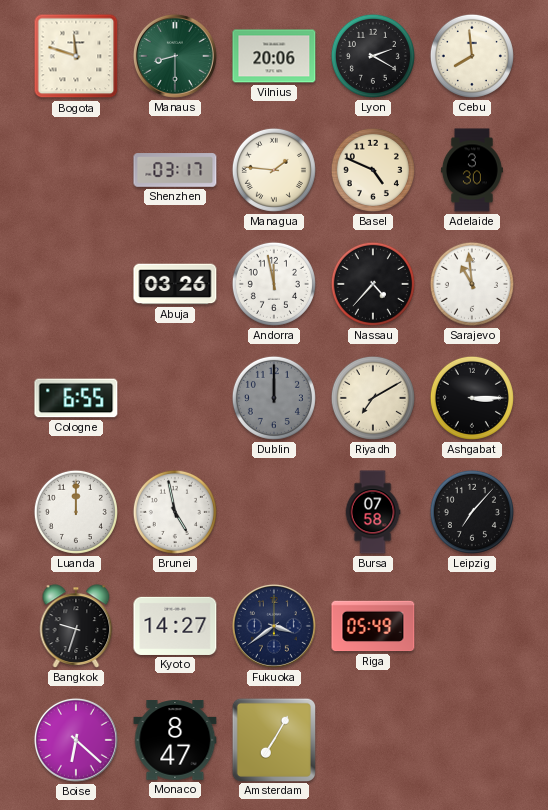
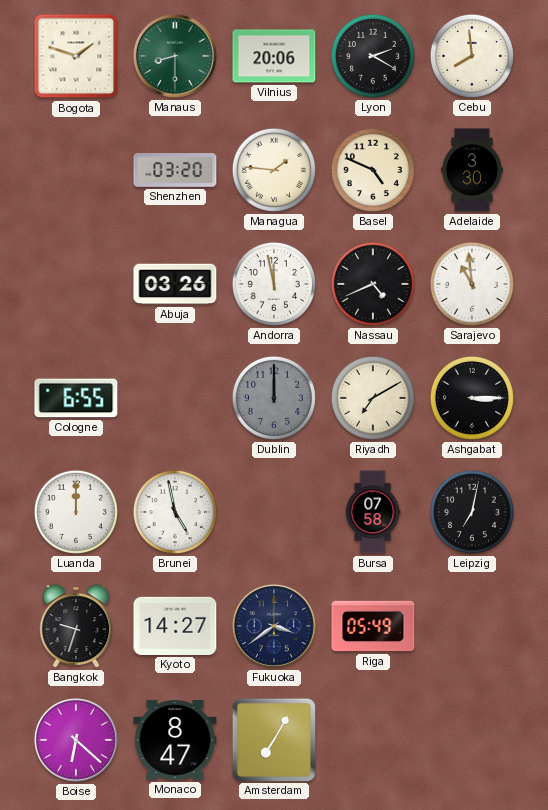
Bogota: 11:48 -> 1:48 (76, 56)
Shenzhen: 03:17 -> 03:20 (175, 170)
Nassau: 4:37 -> 4:41 (373, 284)
Leipzig: 7:07 -> 7:02 (472, 512)
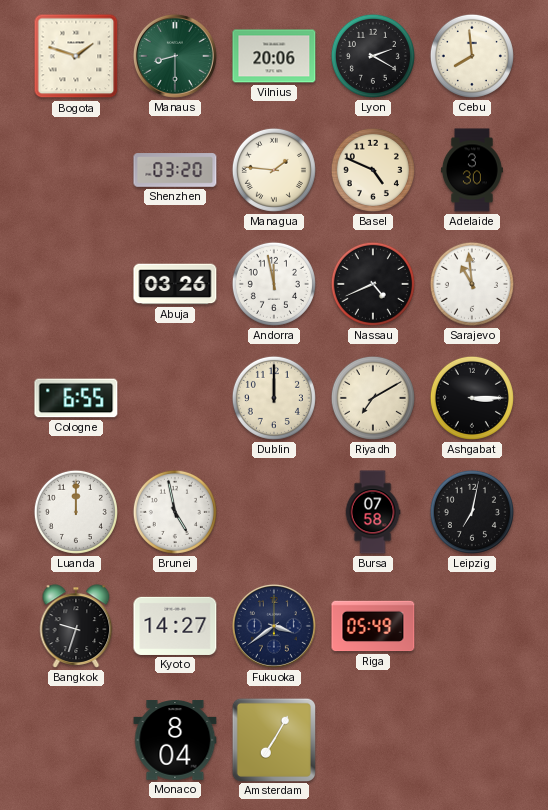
Dublin dial: grey -> cream (274, 398)
Boise: 6:22 -> none (76, 740)
Monaco: 8:47 -> 8:04 (175, 740)
